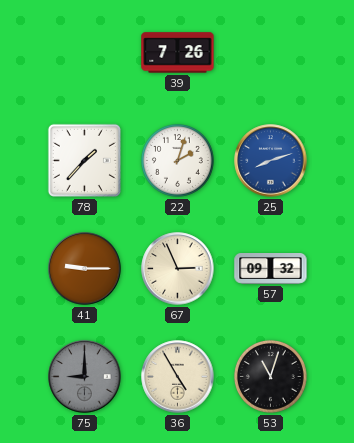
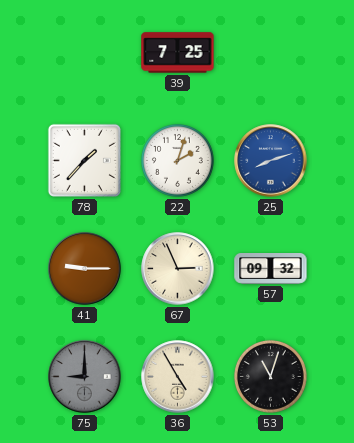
39: 7:26 -> 7:25 (178, 53)
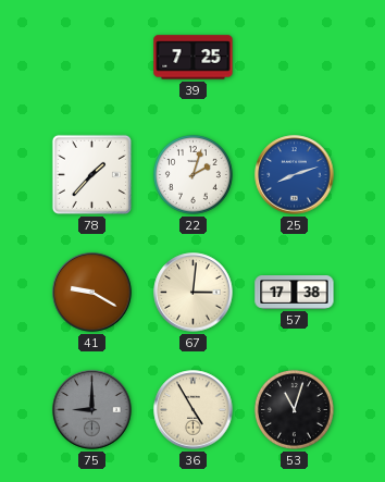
41: 9:15 -> 9:20 (92, 293)
67: 2:56 -> 3:01 (194, 293)
57: 09:32 -> 17:38 (295, 293)
